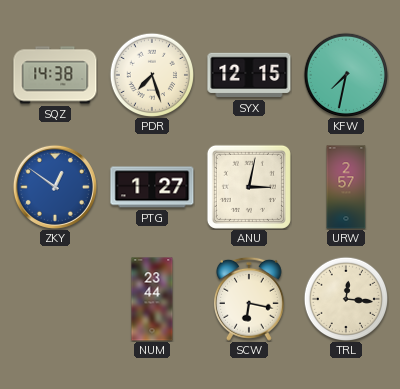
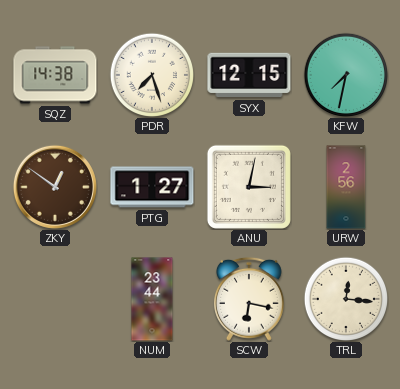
ZKY dial: blue -> brown (55, 187)
URW: 2:57 -> 2:56 (346, 187)
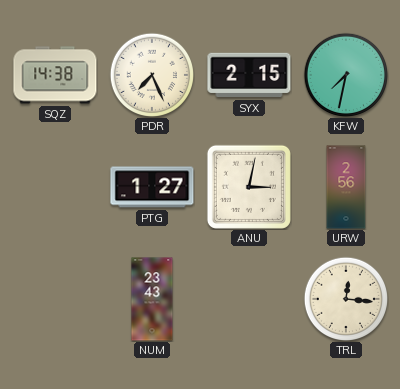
PDR: 7:27 -> 7:26 (152, 75)
SYX: 12:15 -> 2:15 (249, 75)
ZKY: 12:51 -> none (55, 187)
NUM: 23:44 -> 23:43 (152, 299)
SCW: 6:17 -> none (249, 299)
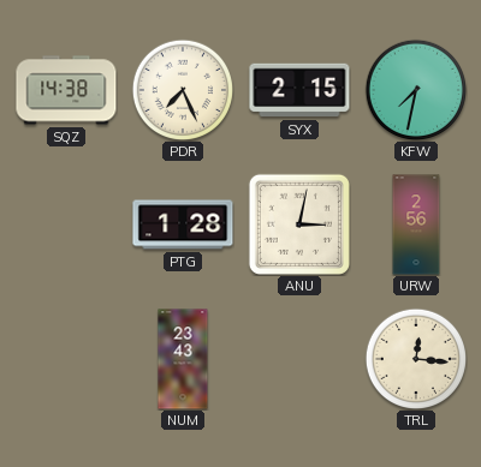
PTG: 1:27 -> 1:28 (183, 224)
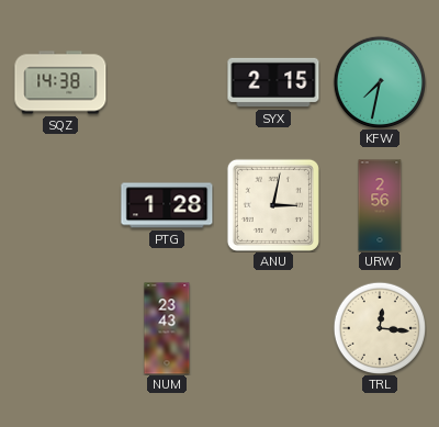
PDR: 7:26 -> none (183, 90)
